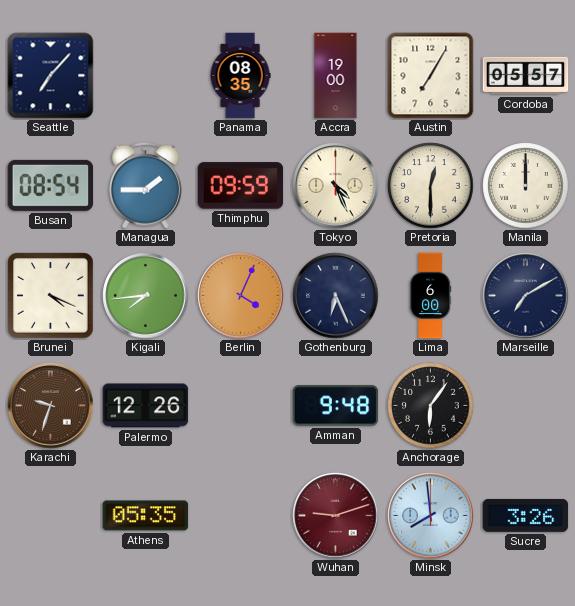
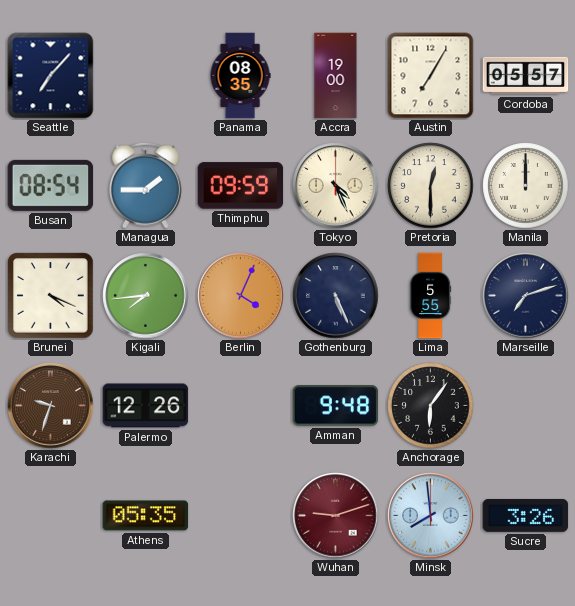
Gothenburg: 6:26 -> 5:26 (336, 296)
Lima: 6:00 -> 5:55 (431, 296)
Marseille: 7:10 -> 7:12 (526, 296)
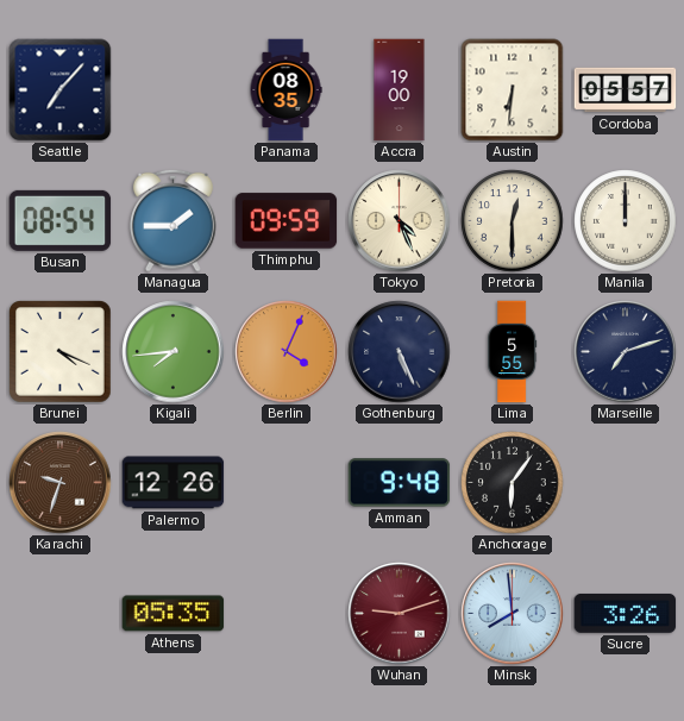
Austin: 7:05 -> 6:31 (513, 90)
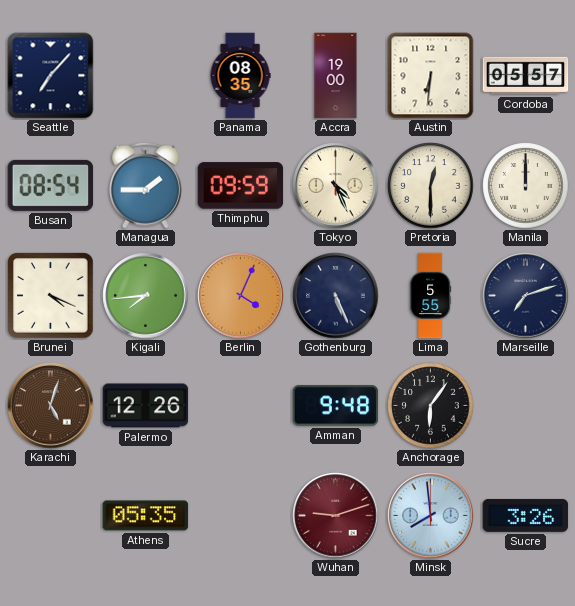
Karachi: 9:33 -> 5:03 (51, 406)
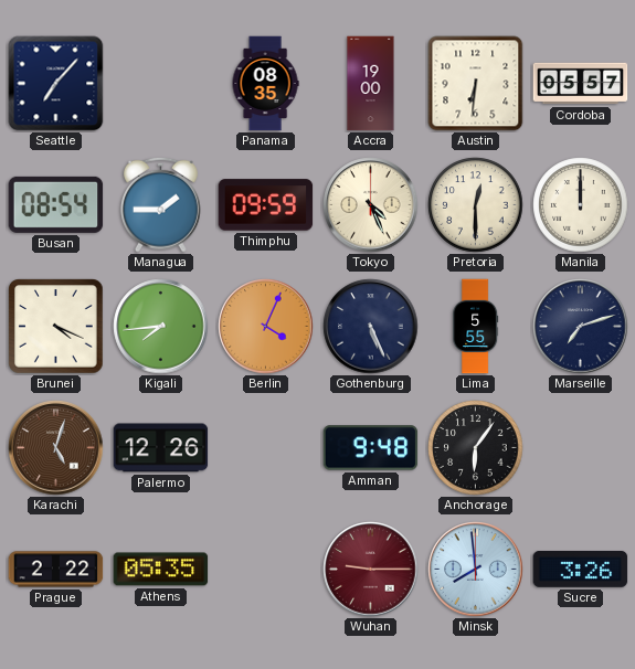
Prague: none -> 2:22 (56, 570)
Wuhan: 9:12 -> 9:15 (371, 570)
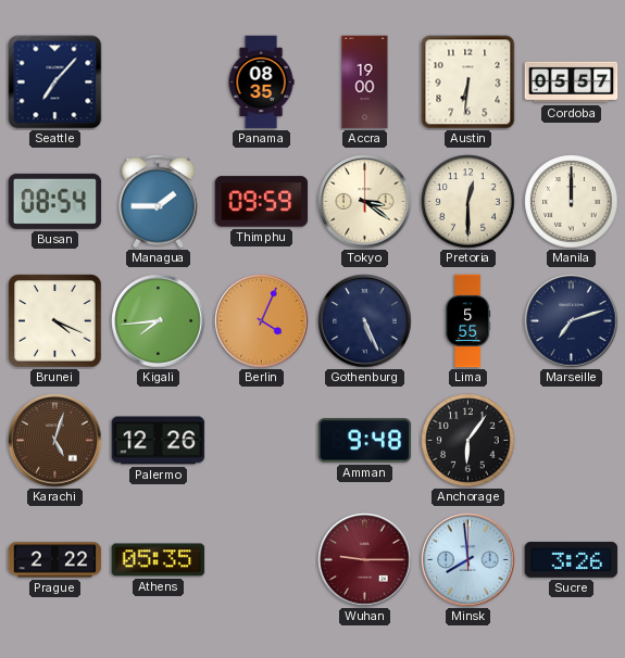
Tokyo: 4:26 -> 3:21 (365, 202)
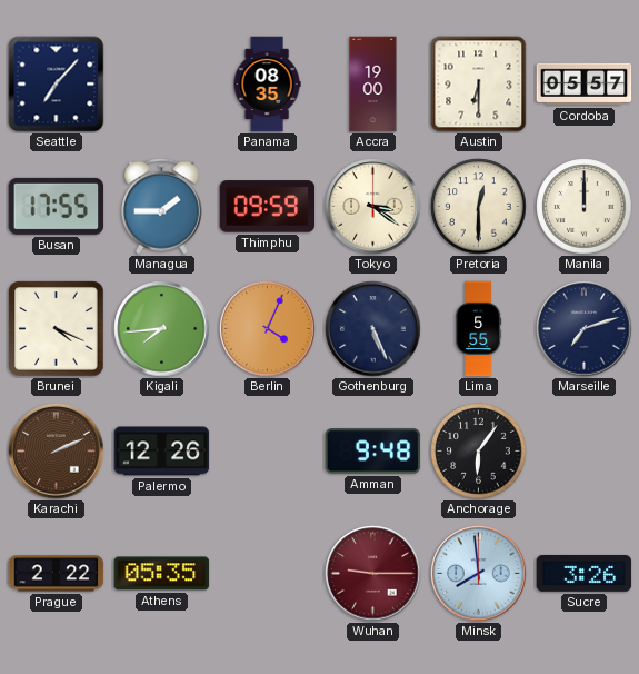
Austin: 6:31 -> 6:30 (479, 85)
Busan: 08:54 -> 17:55 (57, 206)
Karachi: 5:03 -> 2:11 (57, 452)
